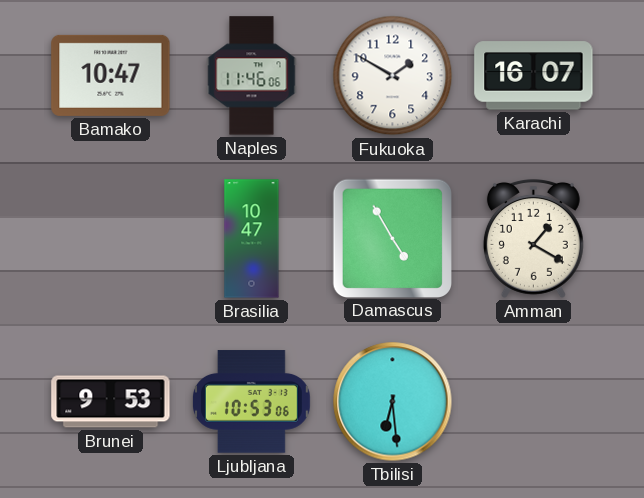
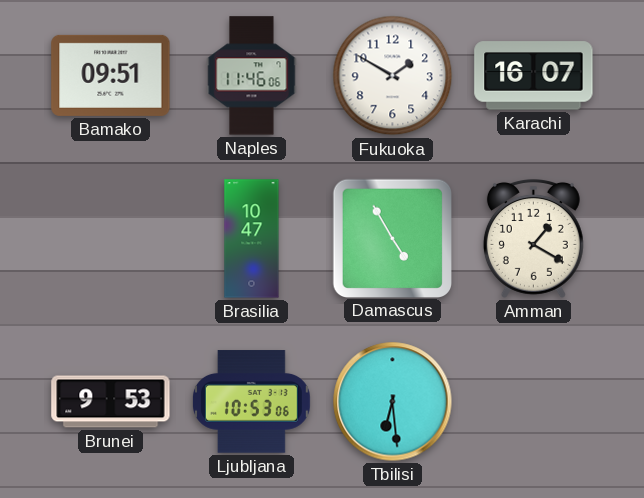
Bamako: 10:47 -> 09:51 (111, 75)
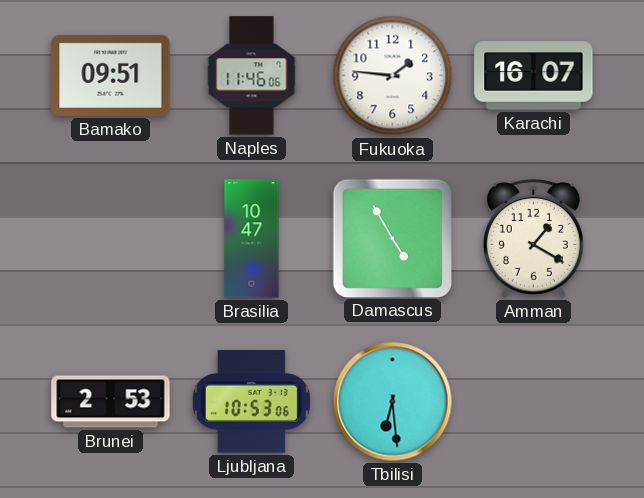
Fukuoka: 1:50 -> 1:46 (393, 76)
Brunei: 9:53 -> 2:53 (111, 402)
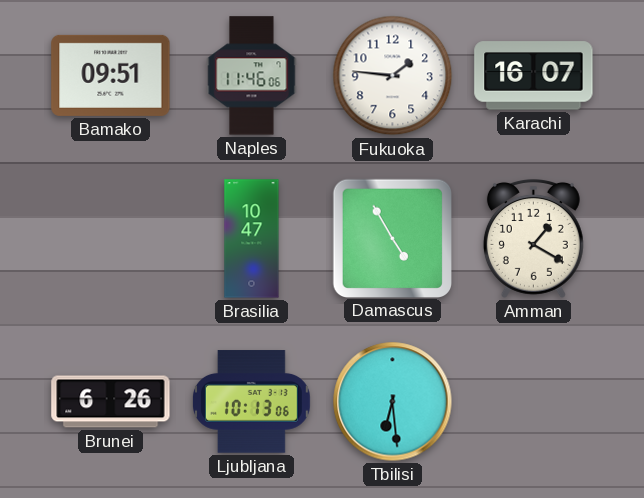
Brunei: 2:53 -> 6:26 (111, 402)
Ljubljana: 10:53 -> 10:13 (251, 402)
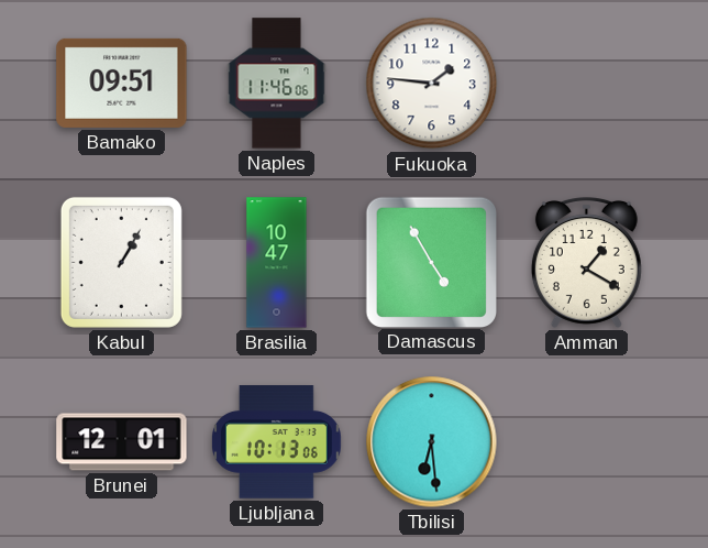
Karachi: 16:07 -> none (534, 76)
Kabul: none -> 1:05 (121, 262)
Brunei: 6:26 -> 12:01 (122, 442)
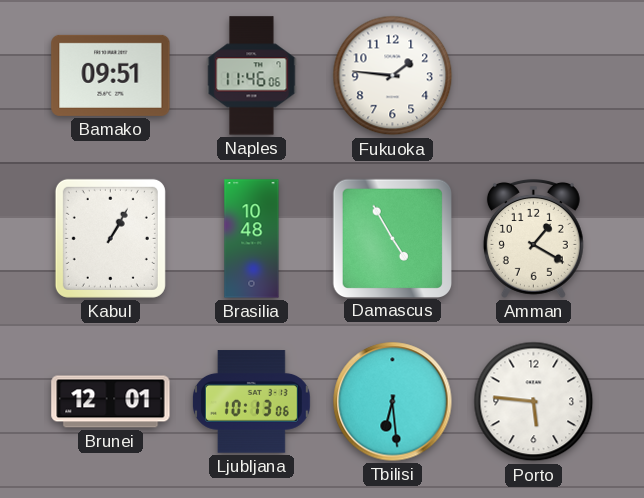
Brasilia: 10:47 -> 10:48 (252, 239)
Porto: none -> 5:46 (534, 402)
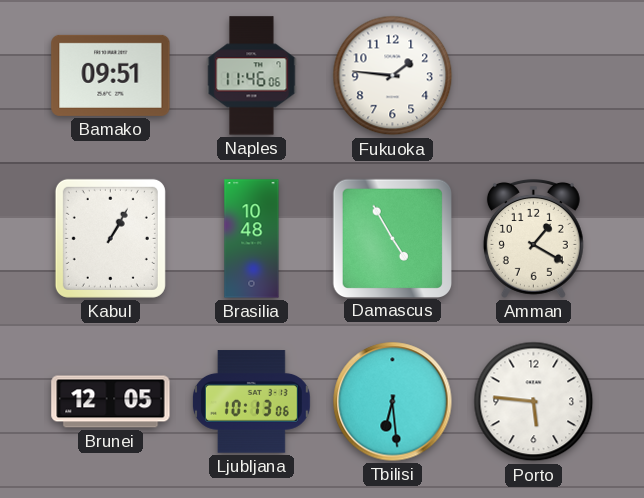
Brunei: 12:01 -> 12:05 (111, 402)
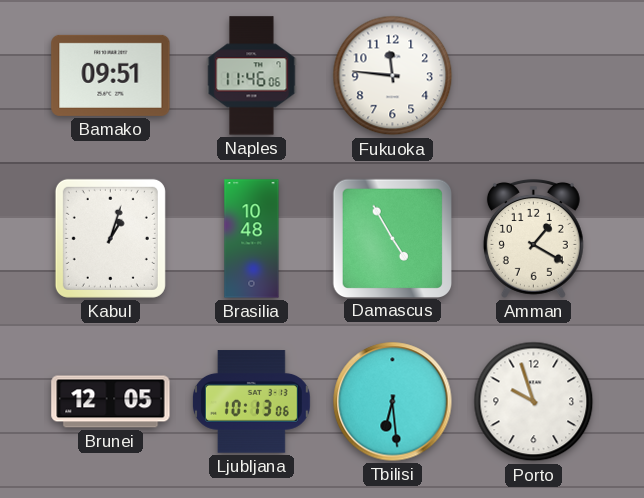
Fukuoka: 1:46 -> 11:46 (393, 76)
Kabul: 1:05 -> 1:03 (110, 238)
Porto: 5:46 -> 9:57 (534, 402)
